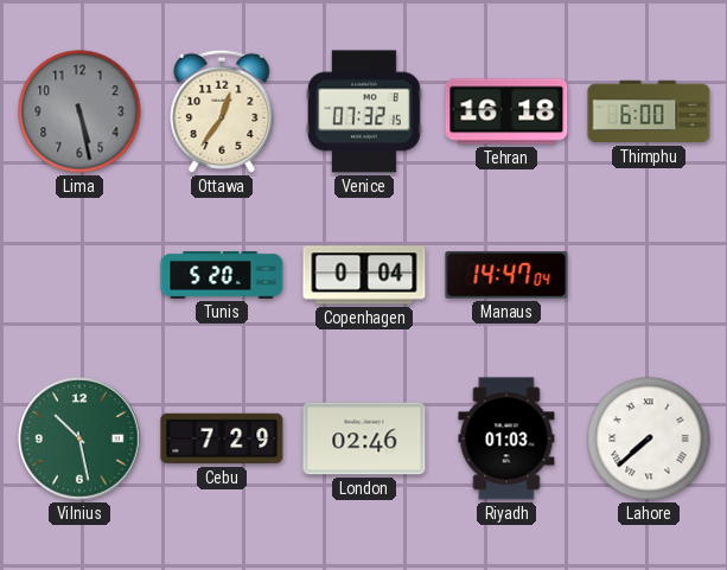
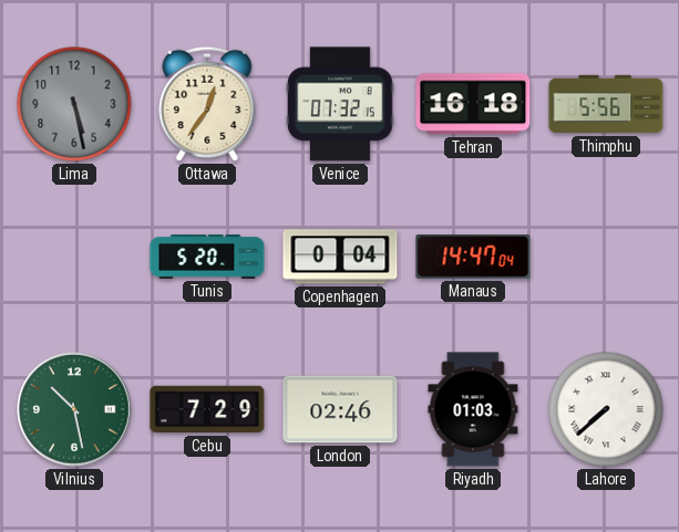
Thimphu: 6:00 -> 5:56 (606, 104)
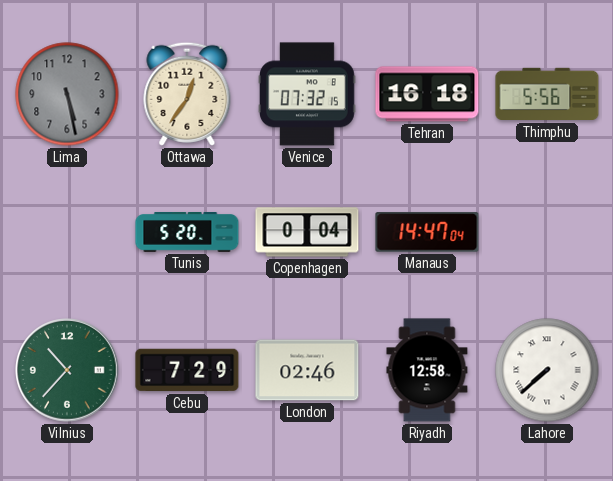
Vilnius: 10:28 -> 10:37 (67, 370)
Riyadh: 01:03 -> 12:58 (427, 370)
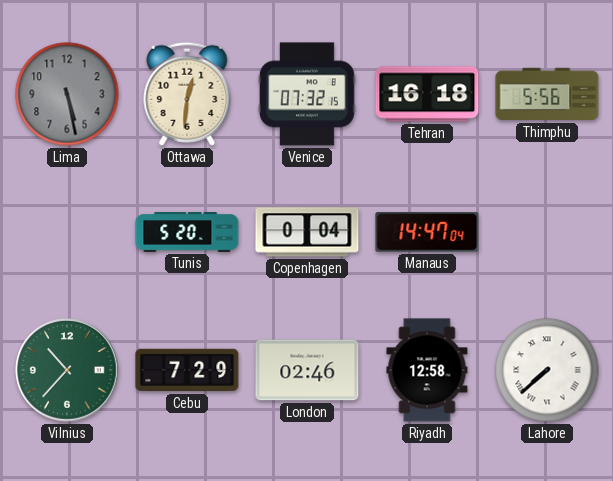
Ottawa: 12:36 -> 12:31 (187, 94)
